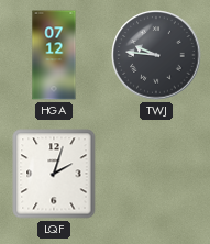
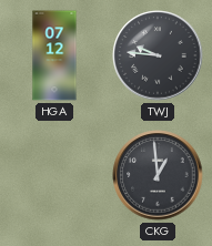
LQF: 2:03 -> none (54, 174)
CKG: none -> 12:59 (158, 175)
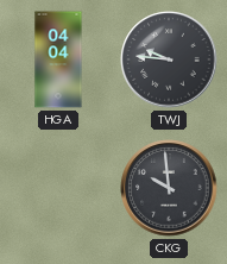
HGA: 07:12 -> 04:04 (58, 59)
CKG: 12:59 -> 9:59 (169, 188)
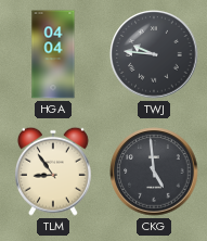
TLM: none -> 8:54 (53, 172)
CKG: 9:59 -> 4:59 (154, 172)
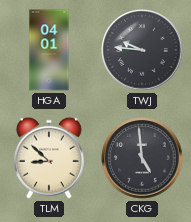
HGA: 04:04 -> 04:01 (49, 50)
TLM: 8:54 -> 8:52 (49, 158)
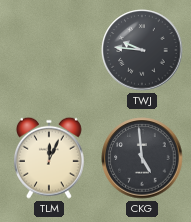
HGA: 04:01 -> none (49, 50)
TLM: 8:52 -> 12:04 (49, 158)
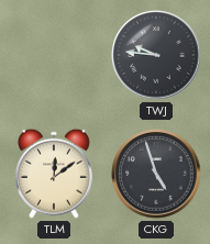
TLM: 12:04 -> 12:09 (54, 174)
CKG: 4:59 -> 4:57 (156, 174)
